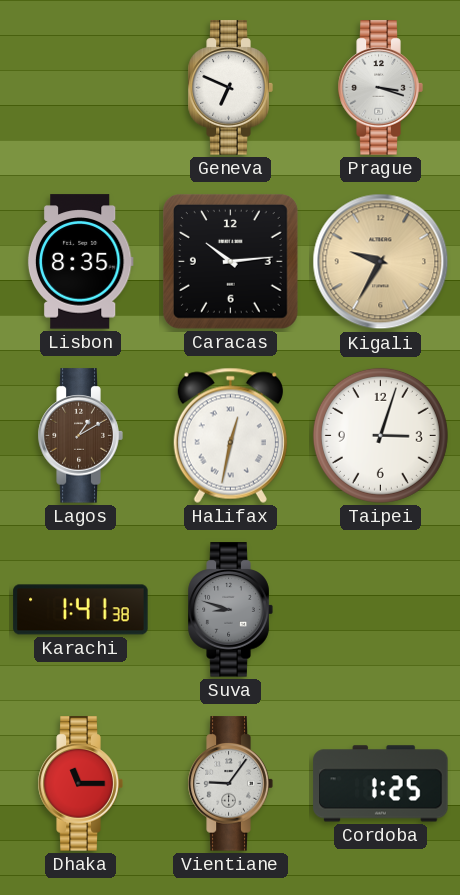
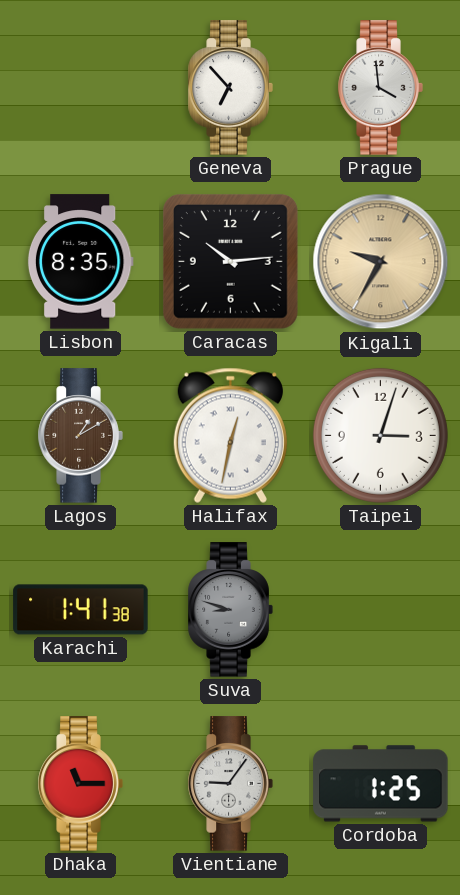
Geneva: 6:49 -> 6:53 (230, 88)
Prague: 3:18 -> 3:59 (380, 88)
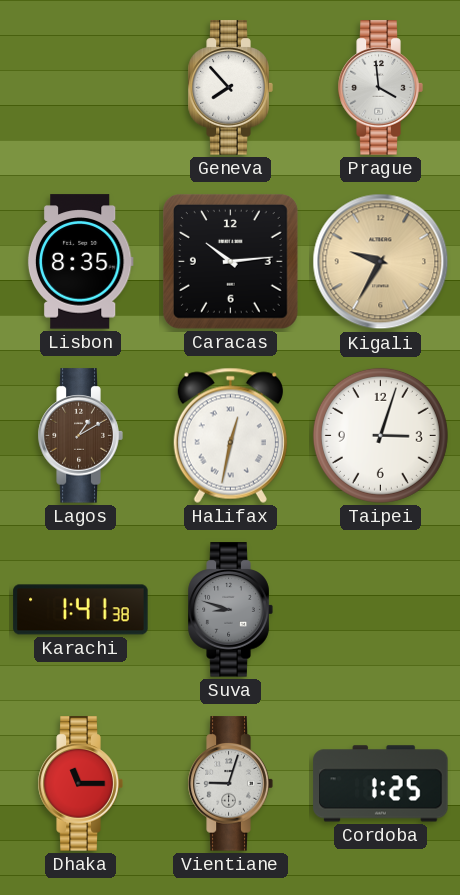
Geneva: 6:53 -> 7:53 (230, 88)
Vientiane: 9:06 -> 9:03 (230, 784)
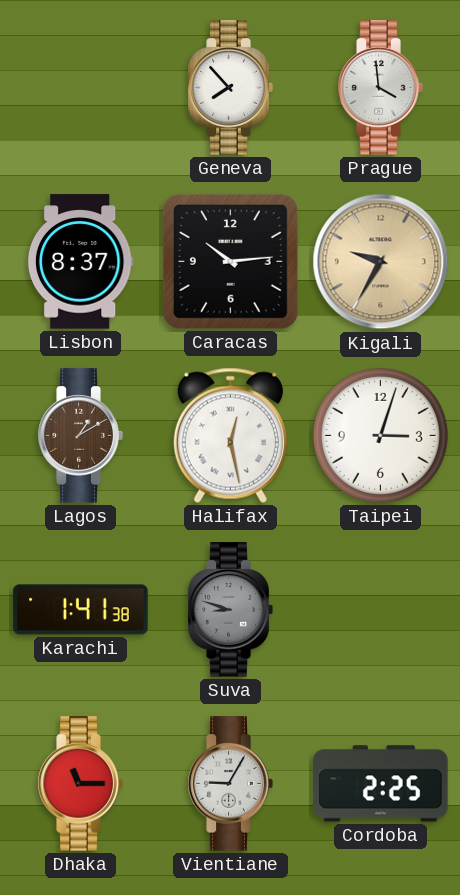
Lisbon: 8:35 -> 8:37 (80, 262)
Halifax: 12:32 -> 12:28 (230, 435)
Vientiane: 9:03 -> 9:05 (230, 784)
Cordoba: 1:25 -> 2:25 (381, 784)
